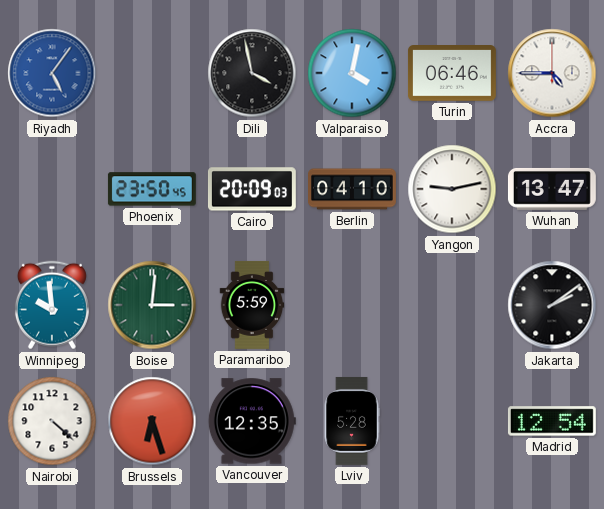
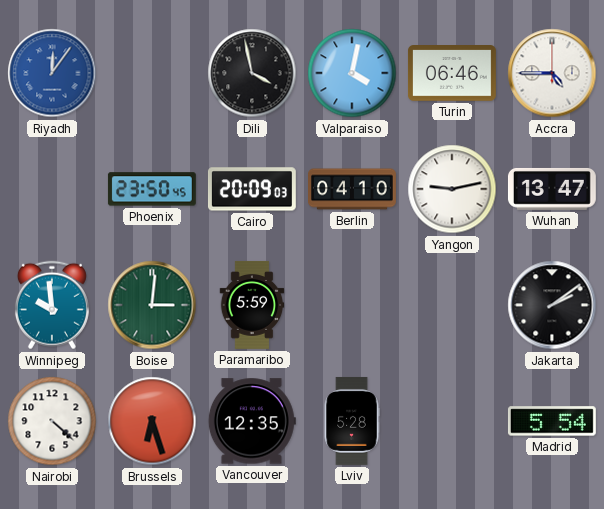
Riyadh: 5:06 -> 12:06 (52, 73)
Madrid: 12:54 -> 5:54 (552, 421)
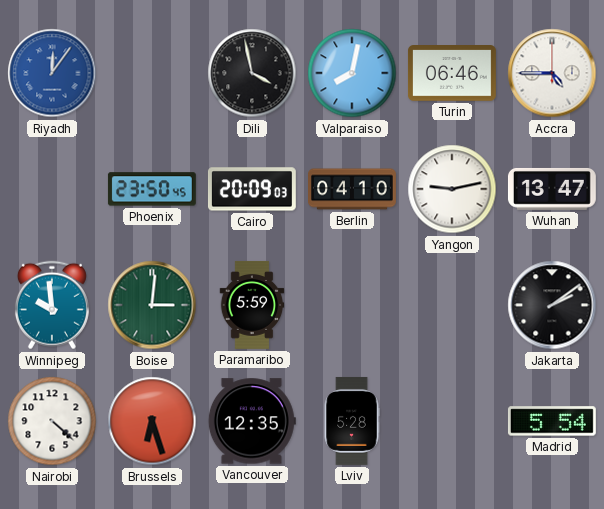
Valparaiso: 4:02 -> 8:02 (352, 73)
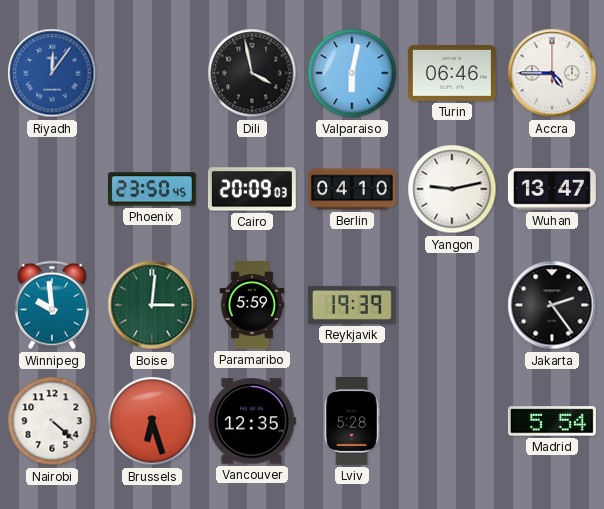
Valparaiso: 8:02 -> 6:02 (352, 73)
Reykjavik: none -> 19:39 (352, 305)
Jakarta: 2:09 -> 2:24 (552, 305)
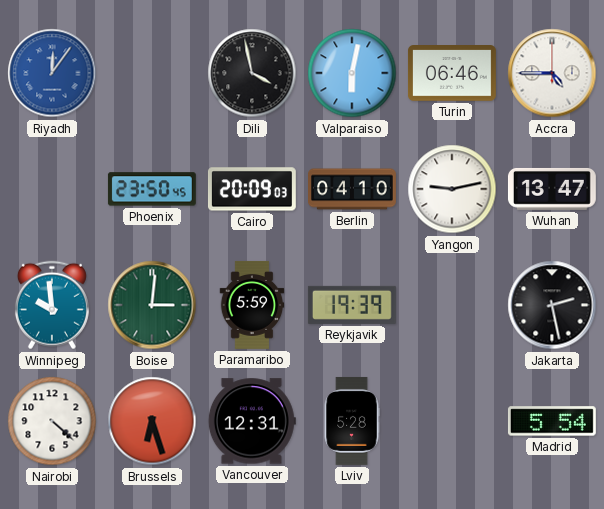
Jakarta: 2:24 -> 2:28 (552, 305)
Vancouver: 12:35 -> 12:31 (252, 421)
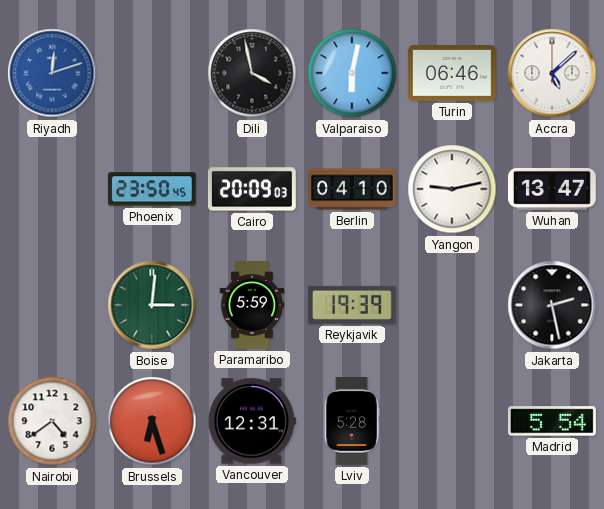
Riyadh: 12:06 -> 12:12 (52, 73)
Accra: 4:45 -> 5:08 (552, 73)
Winnipeg: 9:59 -> none (52, 305)
Nairobi: 4:22 -> 4:39 (52, 421)
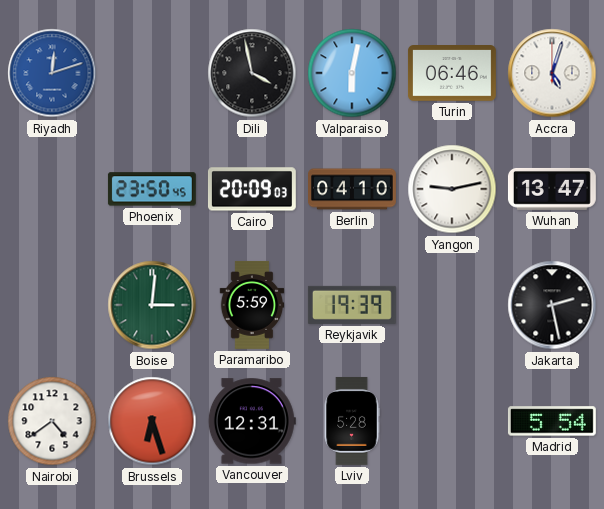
Accra: 5:08 -> 5:03 (552, 73)
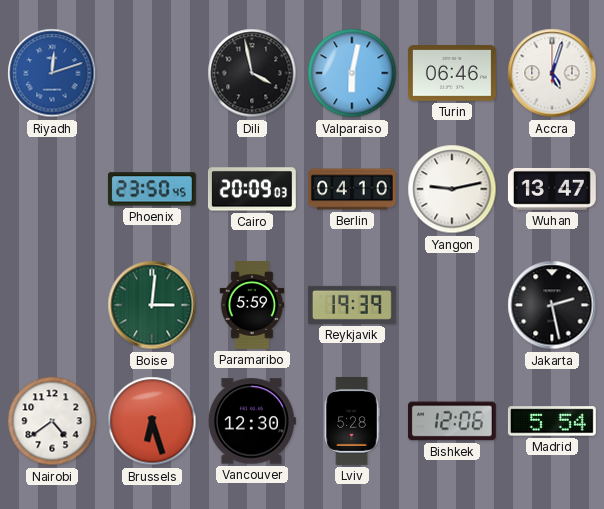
Vancouver: 12:31 -> 12:30 (252, 421)
Bishkek: none -> 12:06 (452, 421)
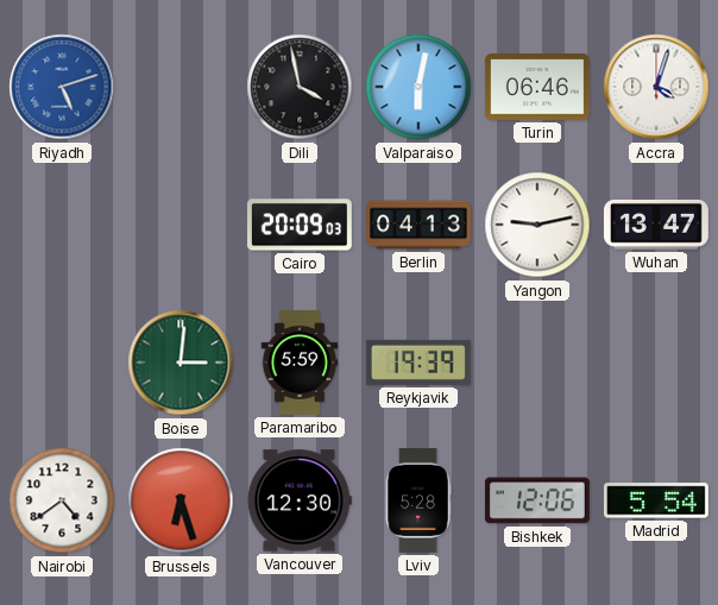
Riyadh: 12:12 -> 5:12 (62, 87)
Accra: 5:03 -> 4:03 (656, 87)
Phoenix: 23:50 -> none (152, 189)
Berlin: 04:10 -> 04:13 (420, 225)
Jakarta: 2:28 -> none (552, 305)
